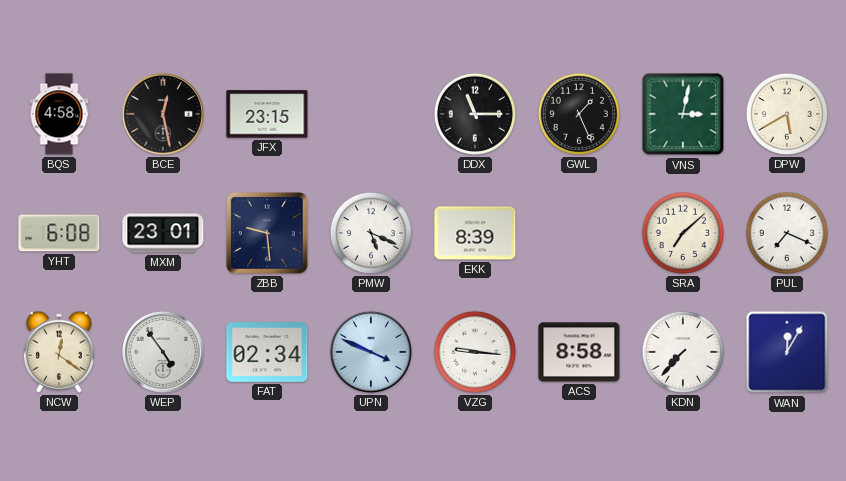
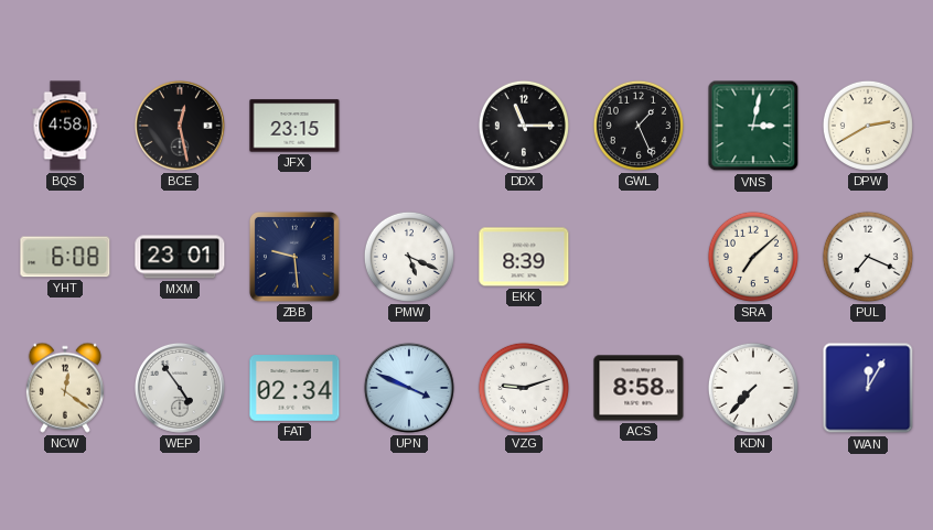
DPW: 5:40 -> 2:40 (868, 126)
VZG: 9:16 -> 9:12 (524, 388)
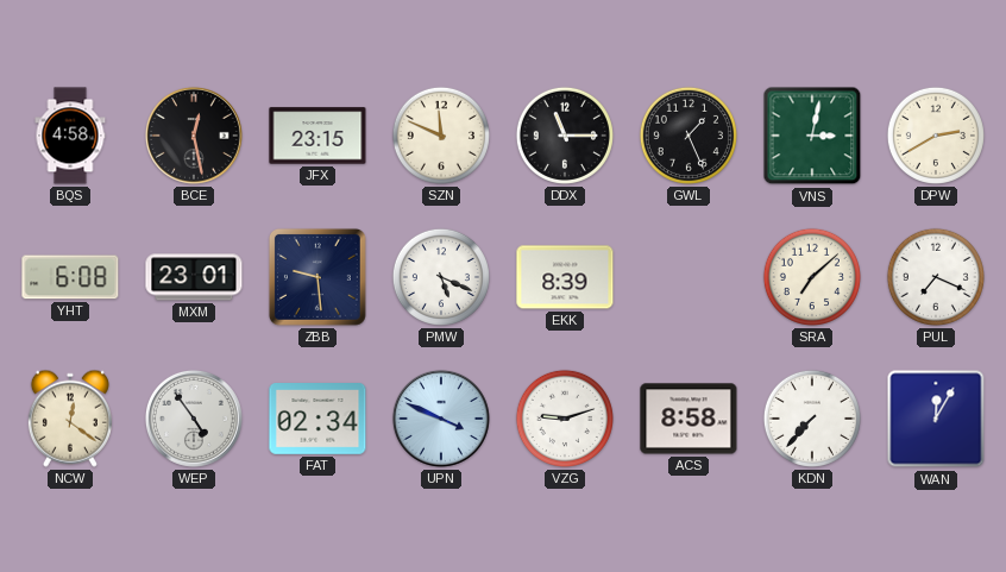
SZN: none -> 11:49 (441, 136)
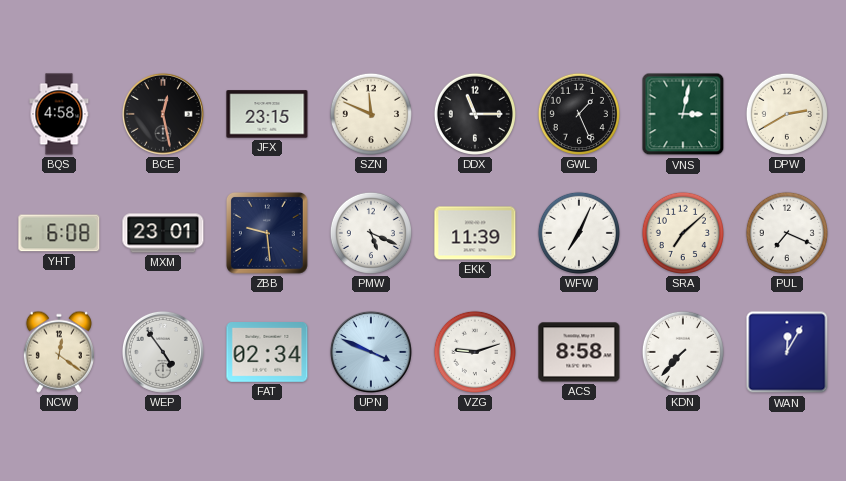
EKK: 8:39 -> 11:39 (475, 233)
WFW: none -> 7:04 (579, 233)
